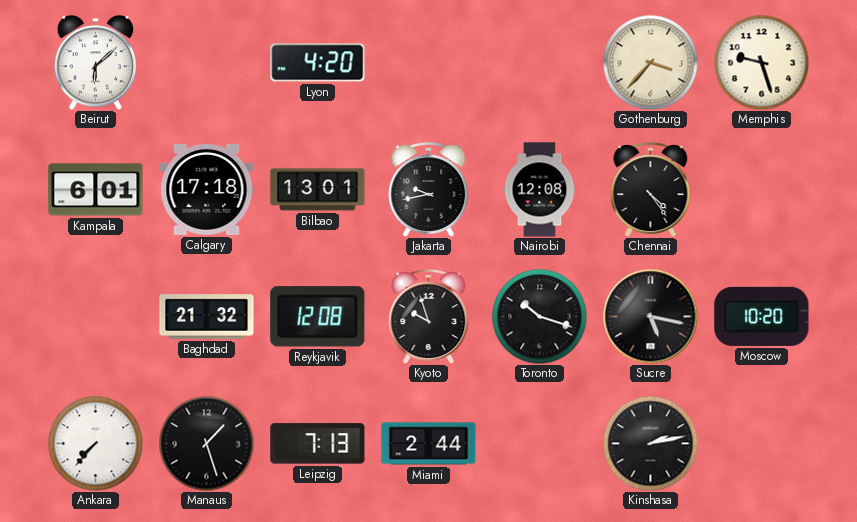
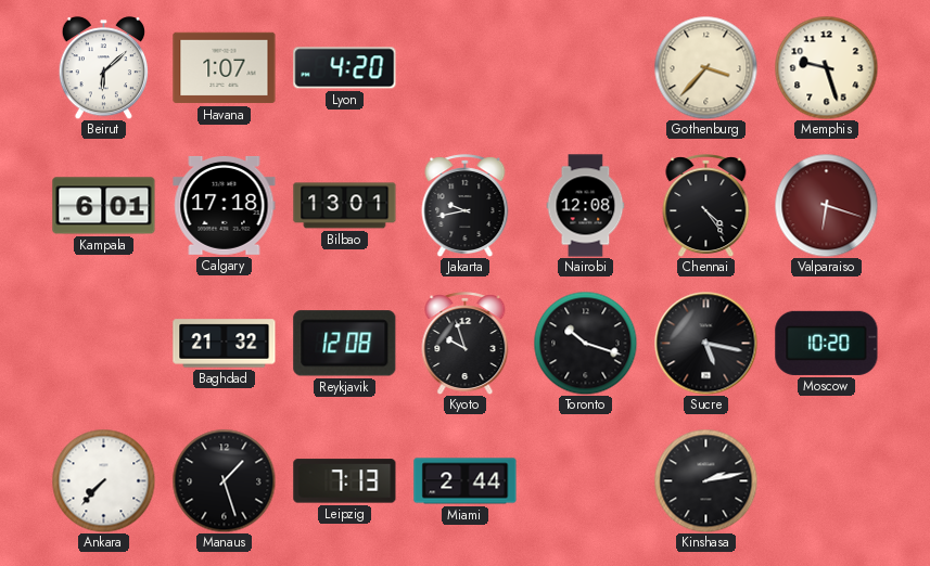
Havana: none -> 1:07 (225, 68)
Valparaiso: none -> 6:18 (826, 205)
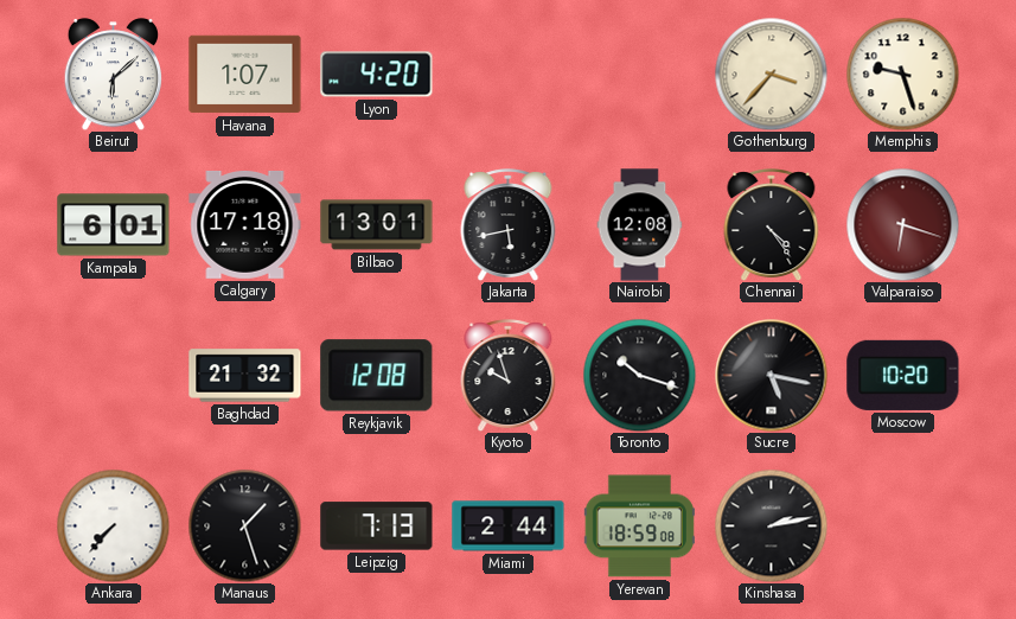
Jakarta: 9:43 -> 5:43 (509, 225)
Yerevan: none -> 18:59 (639, 527)
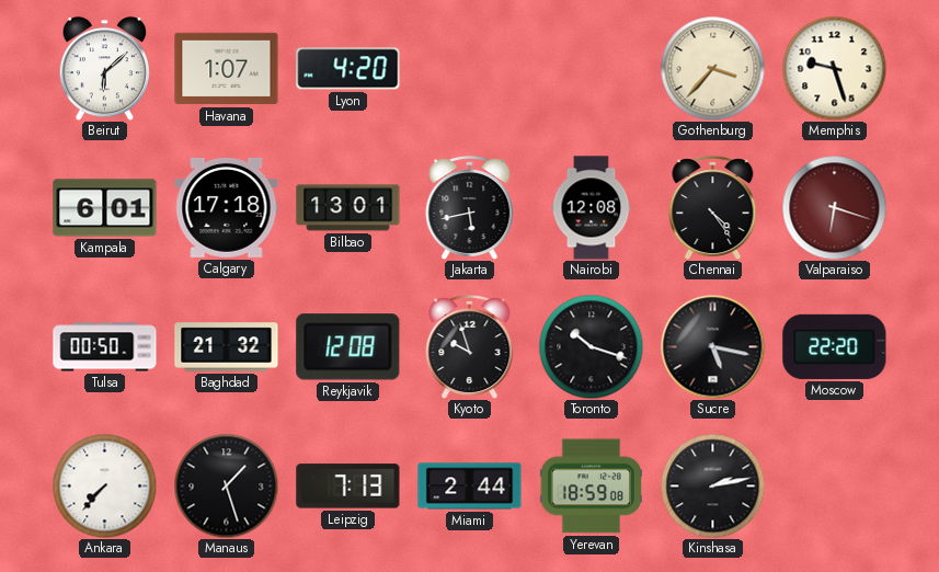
Tulsa: none -> 00:50 (105, 347)
Moscow: 10:20 -> 22:20 (835, 346)
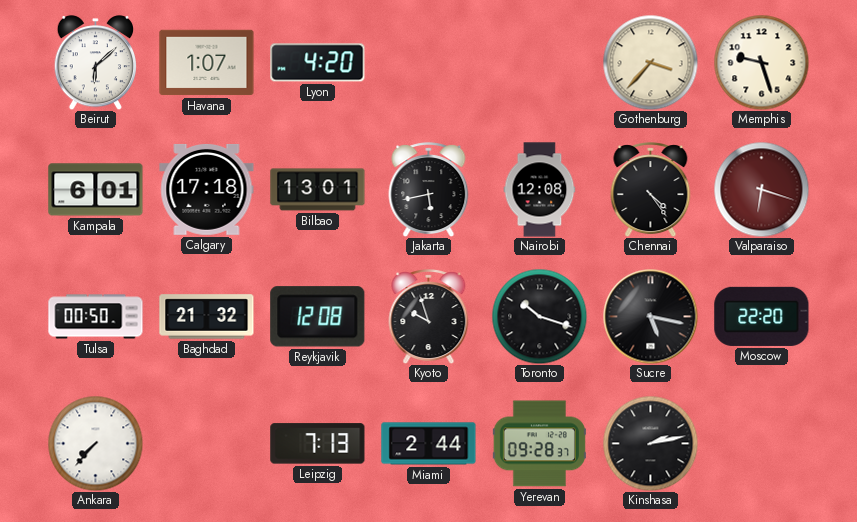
Manaus: 1:27 -> none (226, 485)
Yerevan: 18:59 -> 09:28 (539, 444)
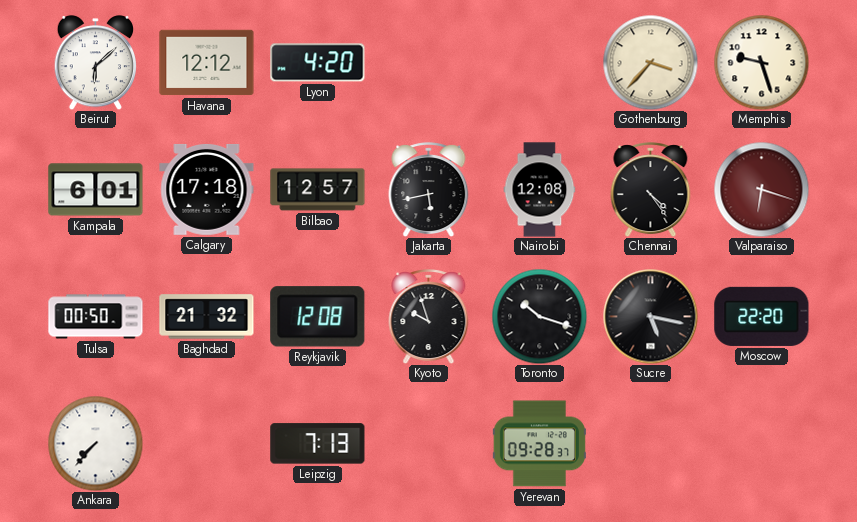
Havana: 1:07 -> 12:12 (207, 63)
Bilbao: 13:01 -> 12:57 (318, 190)
Miami: 2:44 -> none (429, 444)
Kinshasa: 2:13 -> none (650, 443)
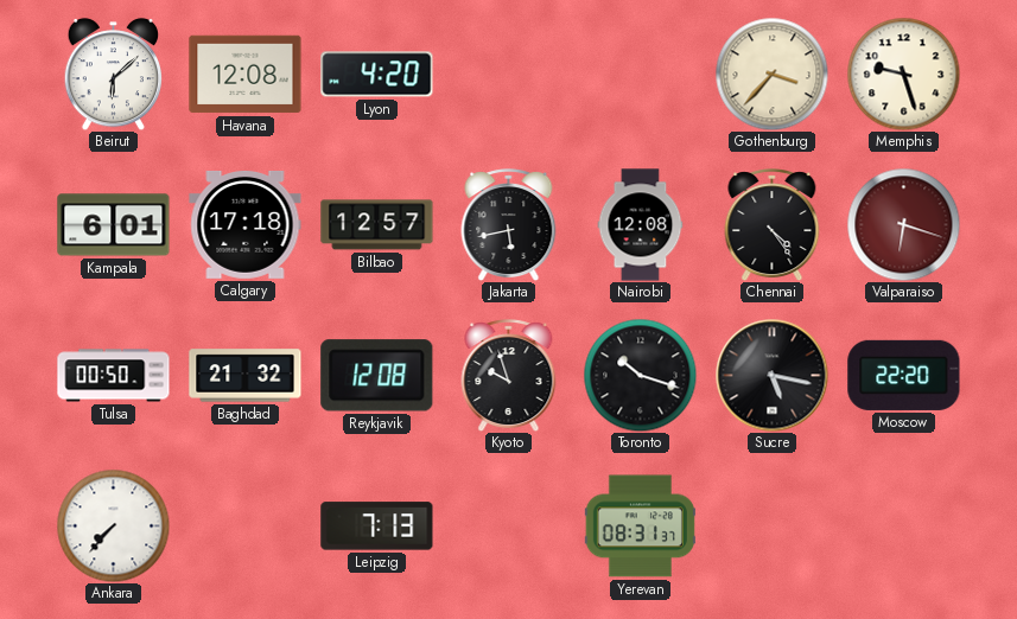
Havana: 12:12 -> 12:08 (246, 75)
Yerevan: 09:28 -> 08:31 (640, 527)
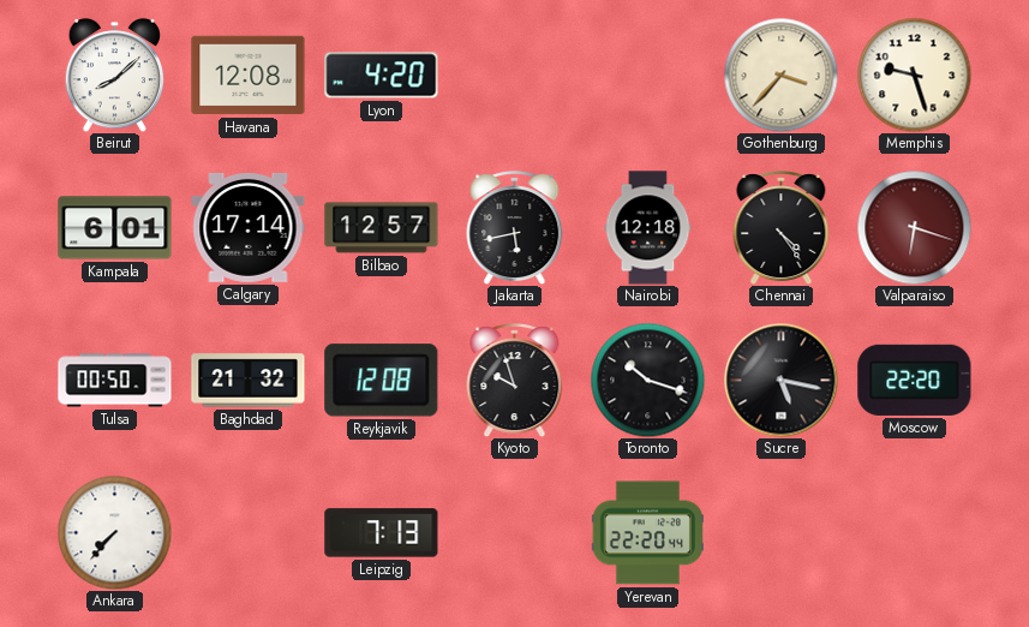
Beirut: 6:08 -> 8:08 (114, 76)
Calgary: 17:18 -> 17:14 (249, 227)
Nairobi: 12:08 -> 12:18 (648, 228)
Yerevan: 08:31 -> 22:20 (647, 533)
